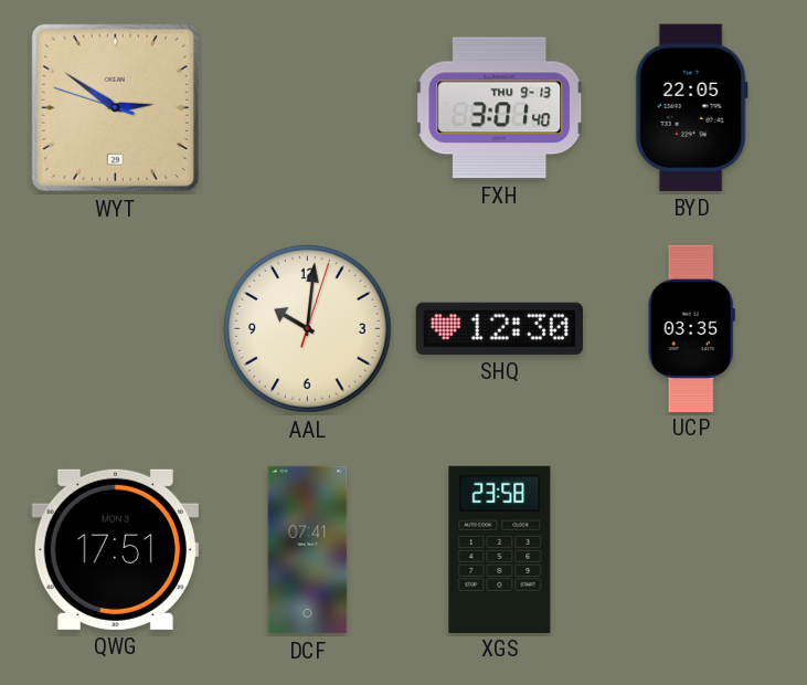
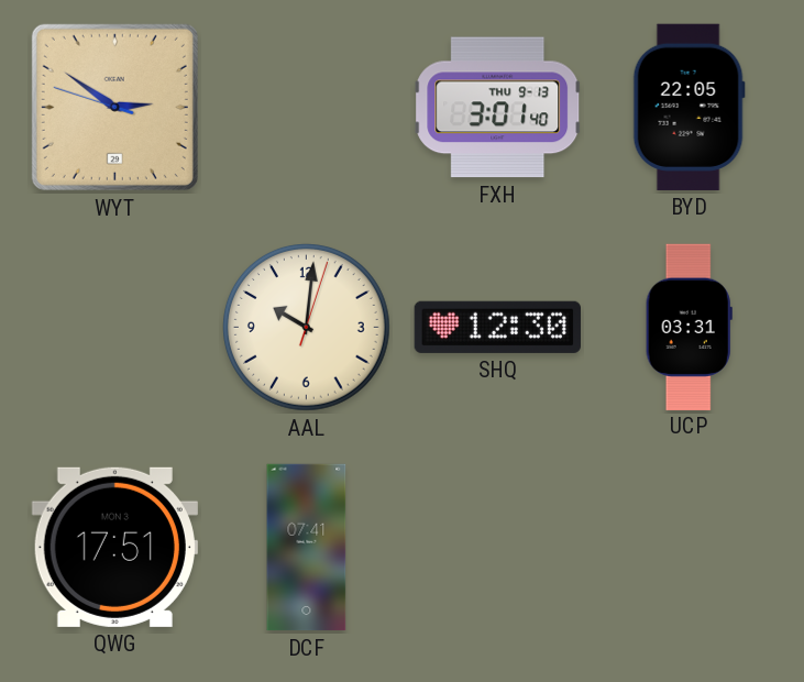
UCP: 03:35 -> 03:31 (689, 327)
XGS: 23:58 -> none (500, 549)
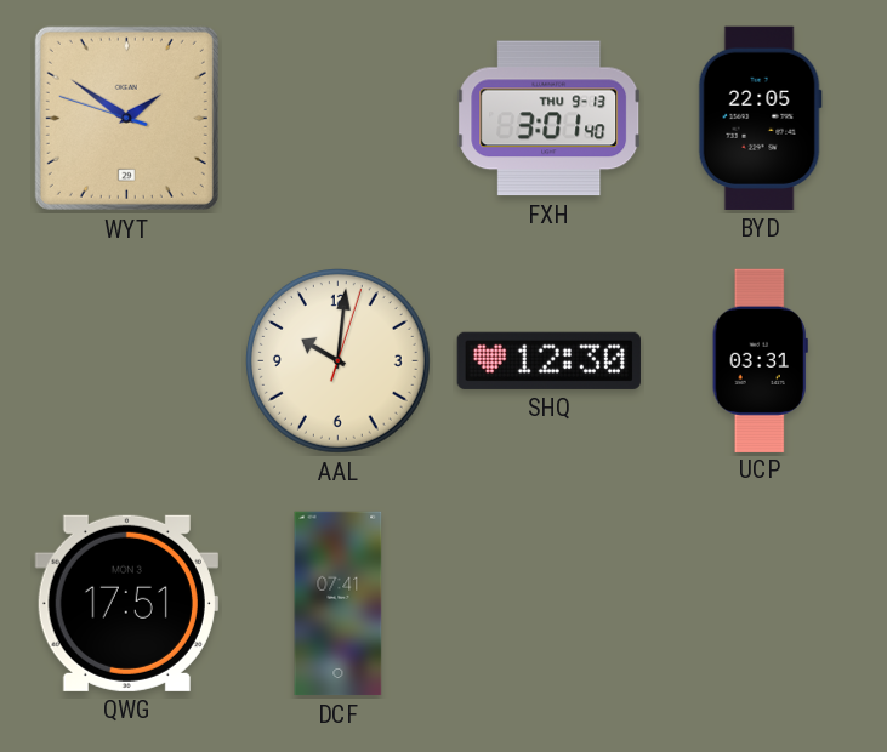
WYT: 2:50 -> 1:50 (126, 118)
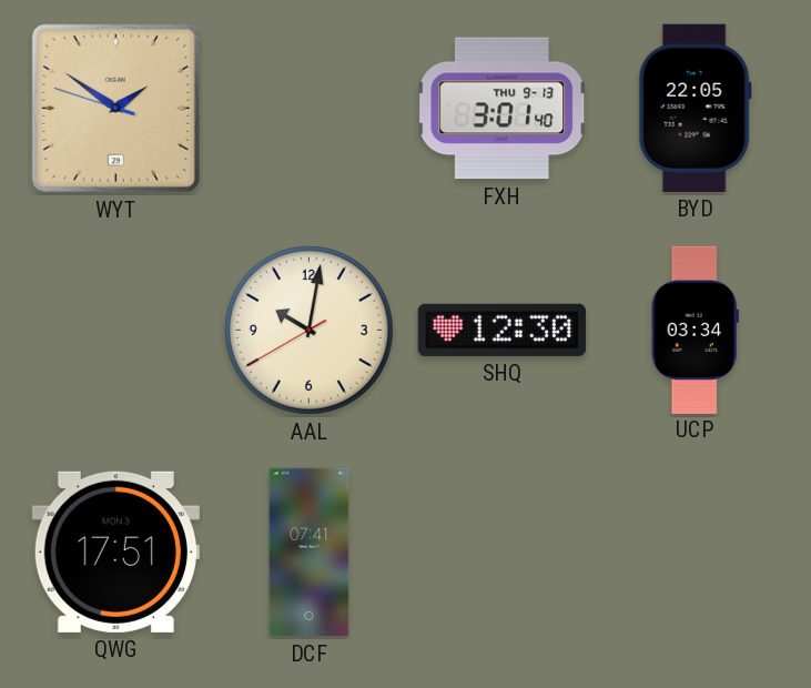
AAL: 10:01:03 -> 10:01:40 (310, 331)
UCP: 03:31 -> 03:34 (695, 330)
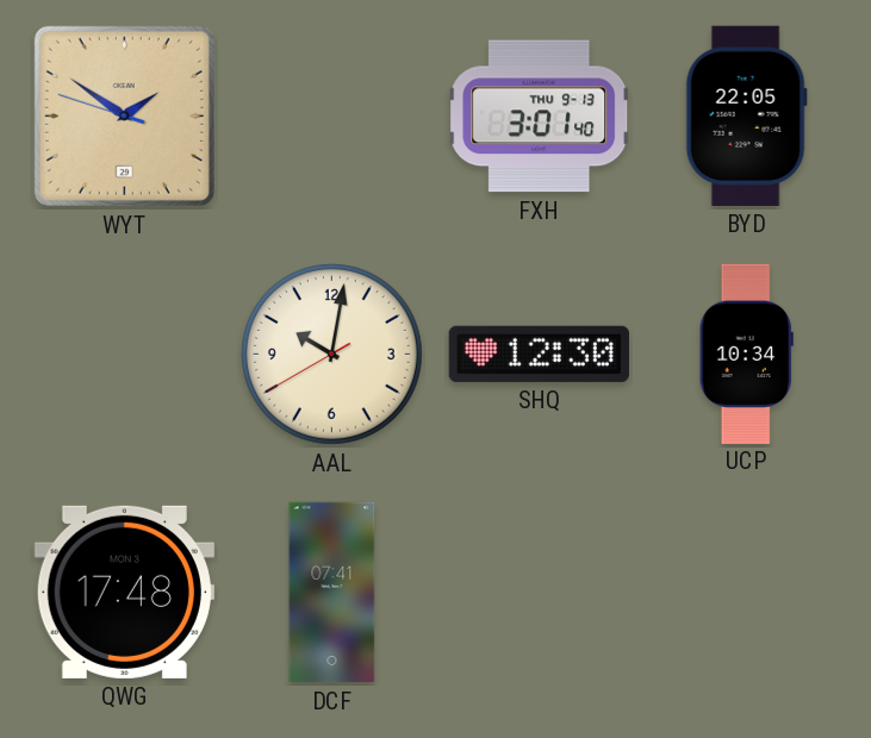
UCP: 03:34 -> 10:34 (746, 354)
QWG: 17:51 -> 17:48 (124, 592)
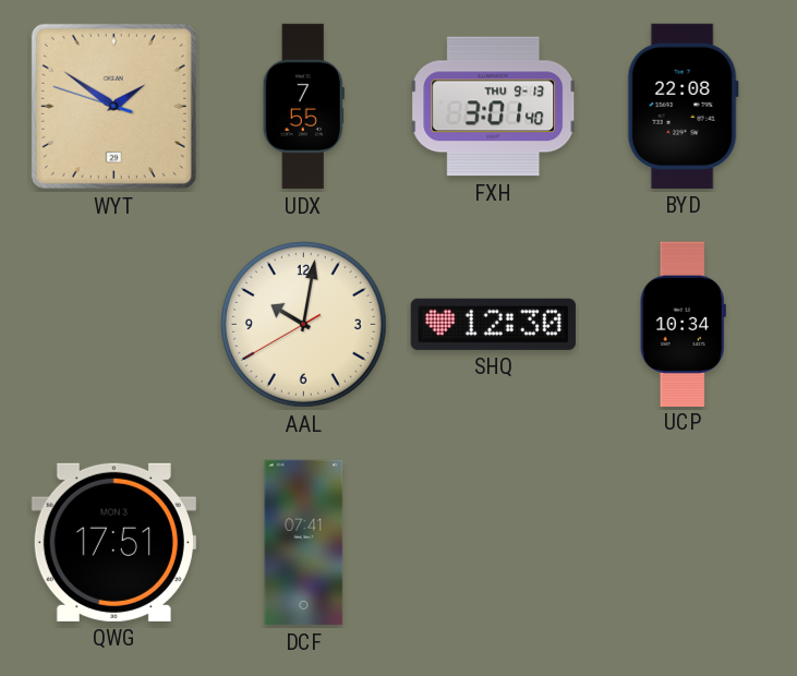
UDX: none -> 7:55 (303, 107)
BYD: 22:05 -> 22:08 (683, 106)
QWG: 17:48 -> 17:51 (113, 542)
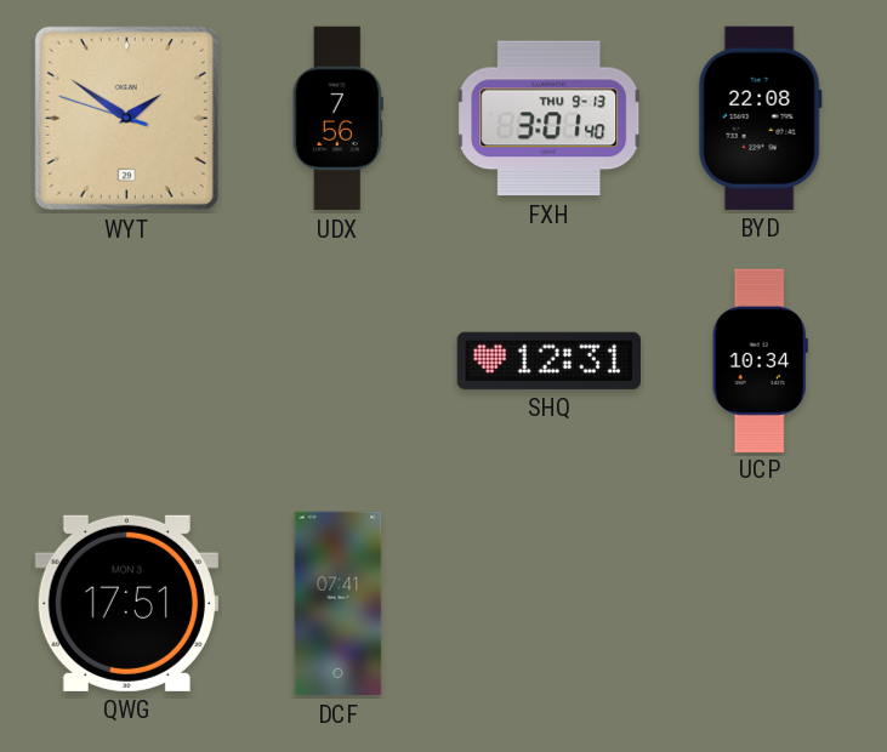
UDX: 7:55 -> 7:56 (337, 119)
AAL: 10:01 -> none (304, 325)
SHQ: 12:30 -> 12:31 (548, 360)
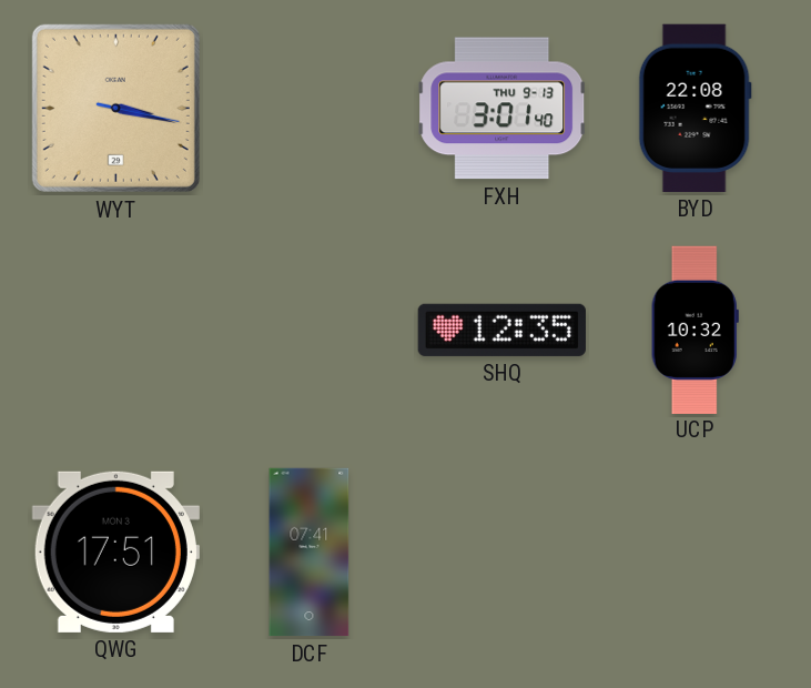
WYT: 1:50 -> 3:17 (115, 108)
UDX: 7:56 -> none (337, 119)
SHQ: 12:31 -> 12:35 (501, 330)
UCP: 10:34 -> 10:32 (695, 330)
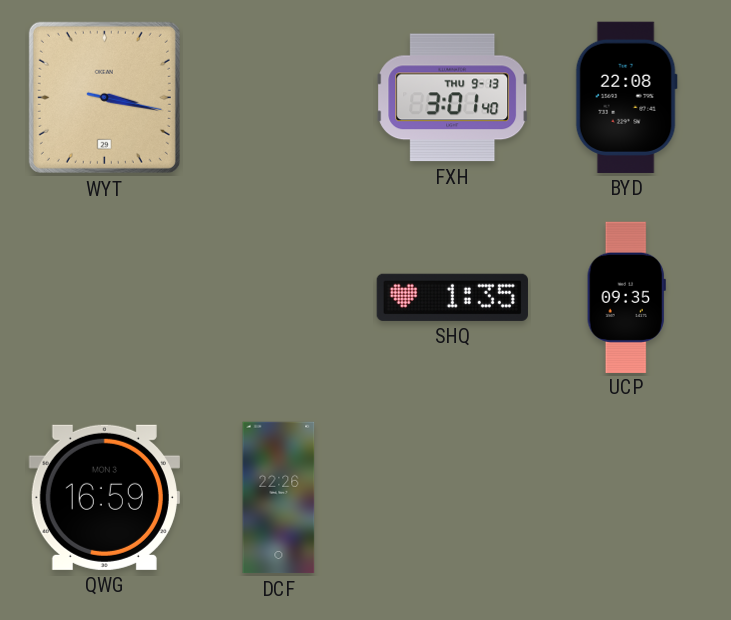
SHQ: 12:35 -> 1:35 (452, 297)
UCP: 10:32 -> 09:35 (626, 297)
QWG: 17:51 -> 16:59 (104, 497)
DCF: 07:41 -> 22:26 (279, 498)
